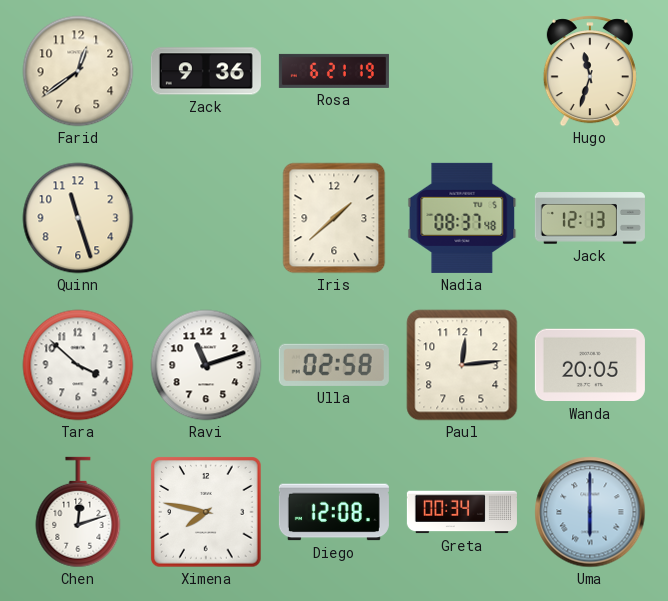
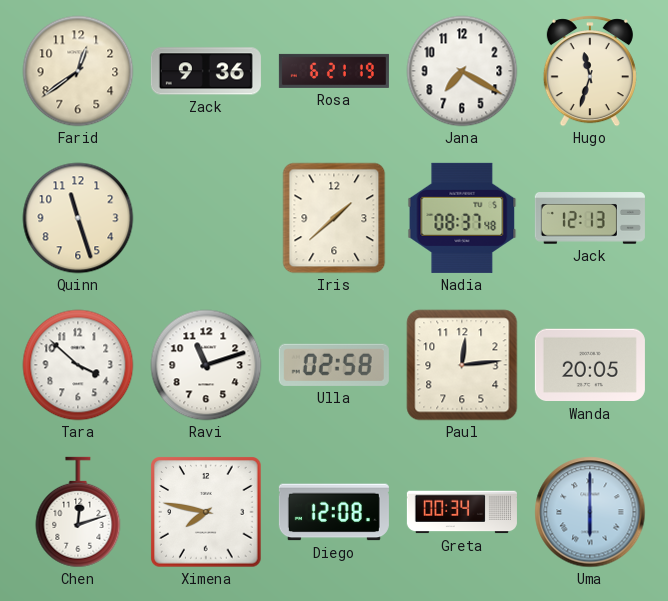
Jana: none -> 7:20 (462, 71)
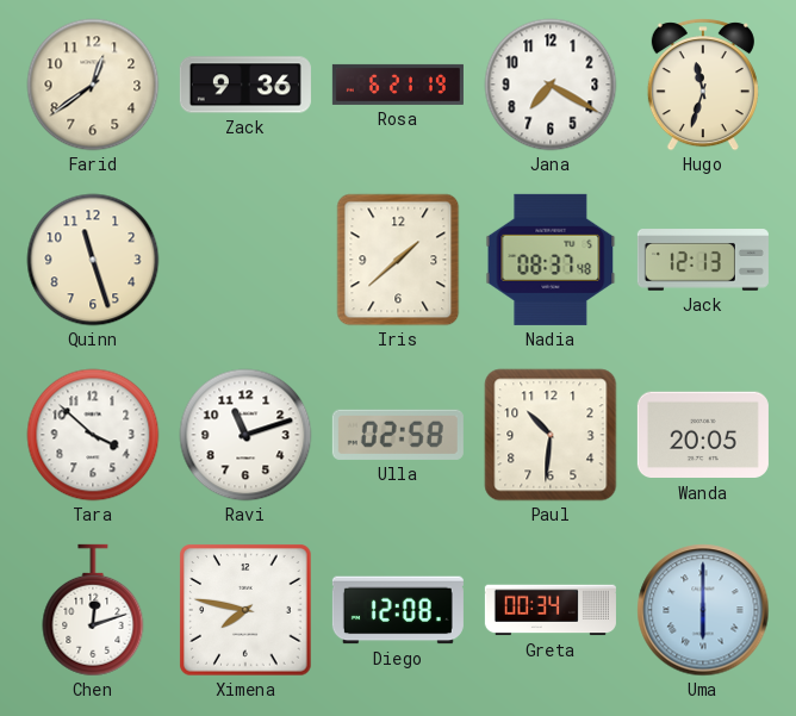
Paul: 12:14 -> 10:31 (551, 435)
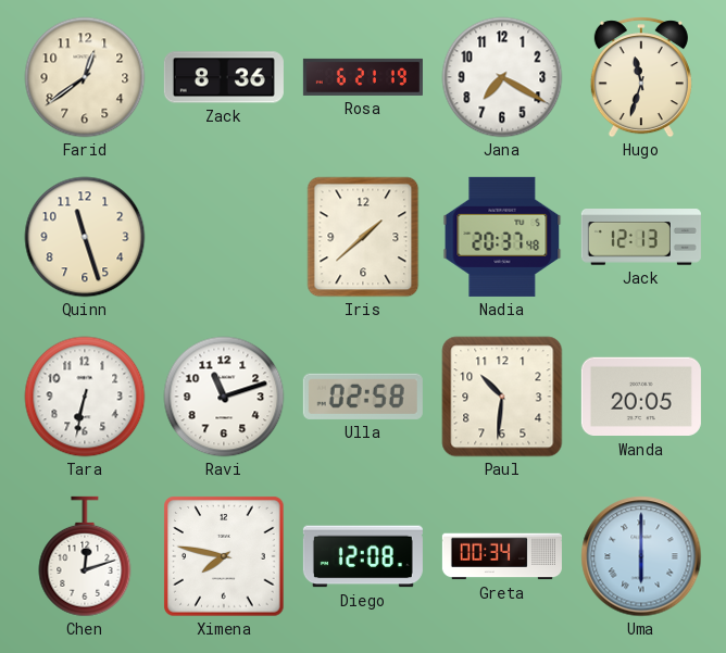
Zack: 9:36 -> 8:36 (224, 77)
Nadia: 08:37 -> 20:37 (502, 237)
Tara: 3:52 -> 6:32 (85, 397)
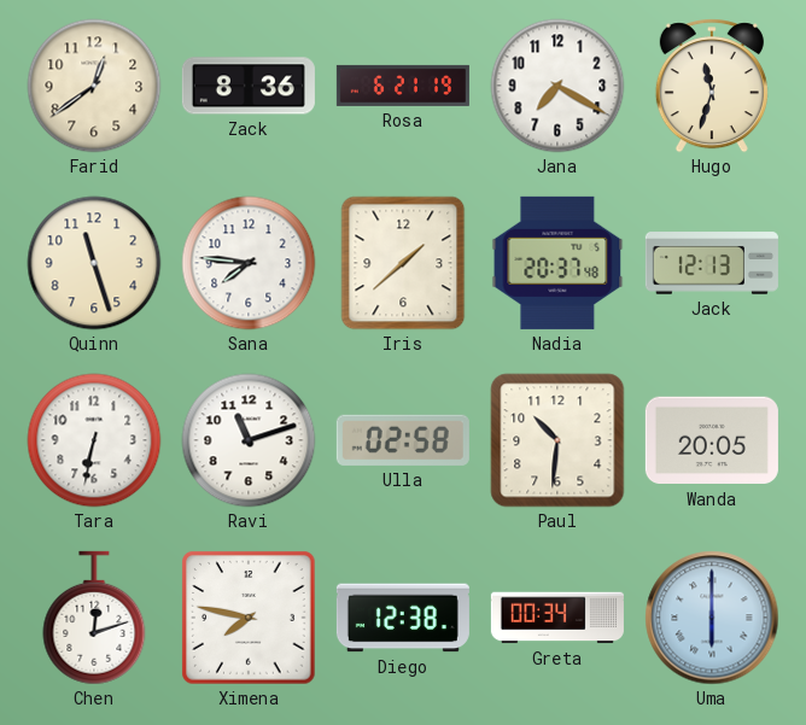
Sana: none -> 7:46 (249, 263)
Diego: 12:08 -> 12:38 (403, 618)
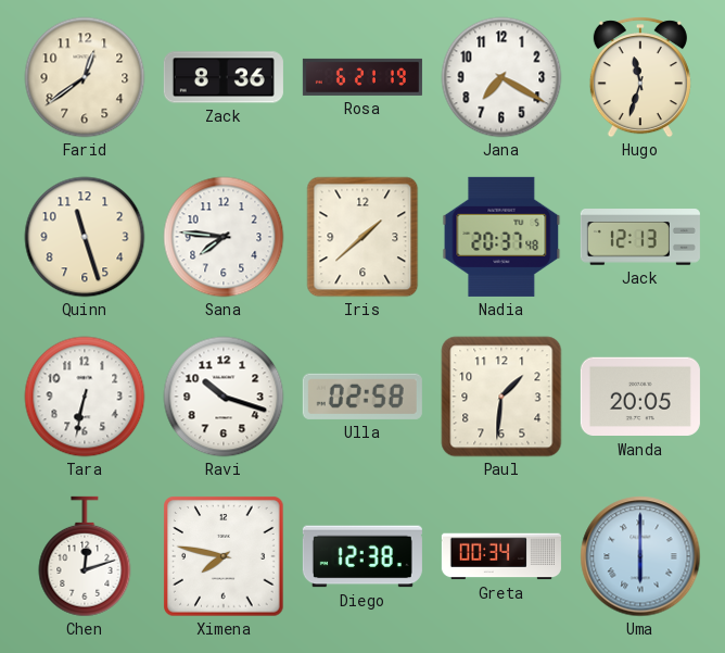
Ravi: 11:12 -> 10:18 (224, 397)
Paul: 10:31 -> 1:31 (501, 397)
